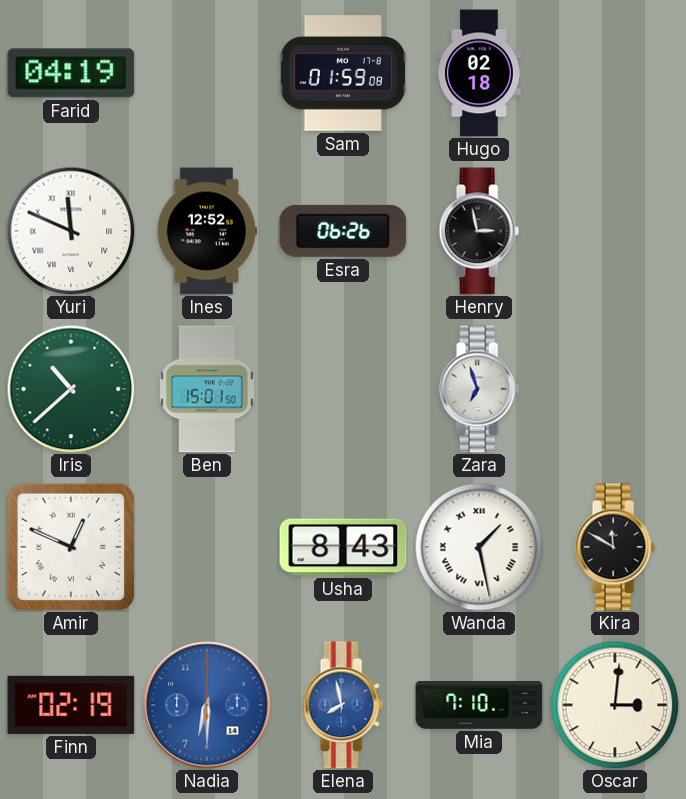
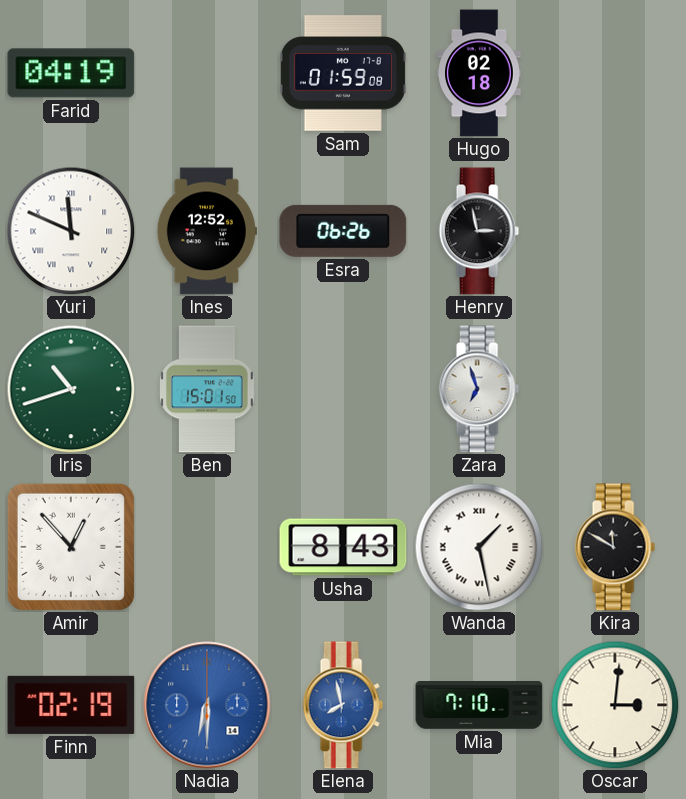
Iris: 10:38 -> 10:42 (71, 389)
Amir: 12:49 -> 12:53 (71, 547)
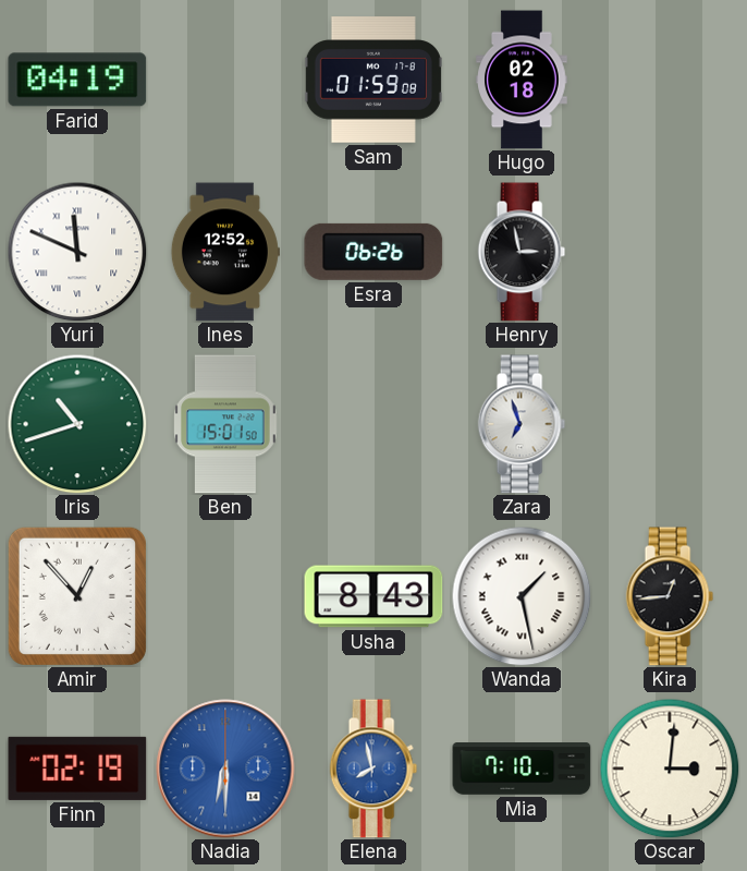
Kira: 11:50 -> 12:44 (670, 596)
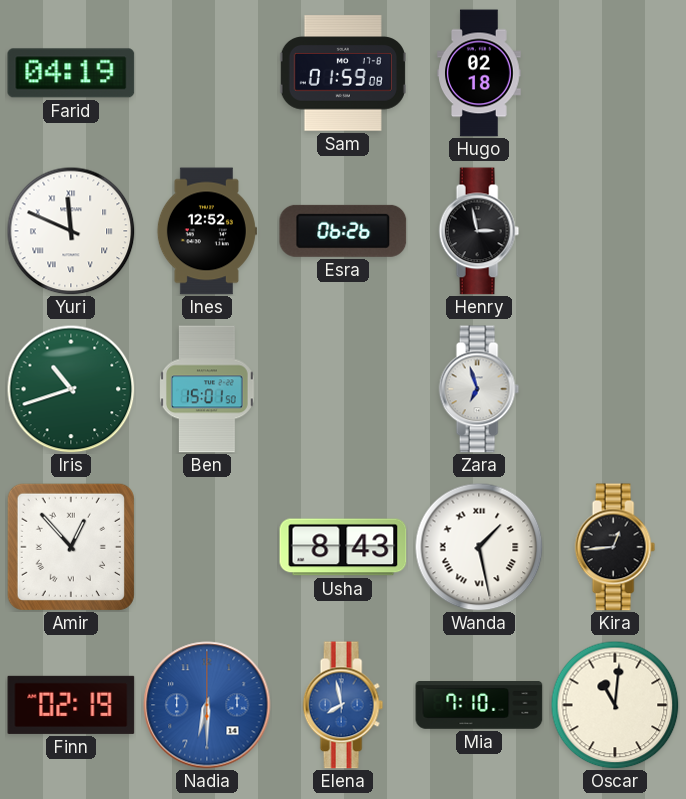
Oscar: 3:01 -> 11:01 (615, 705)
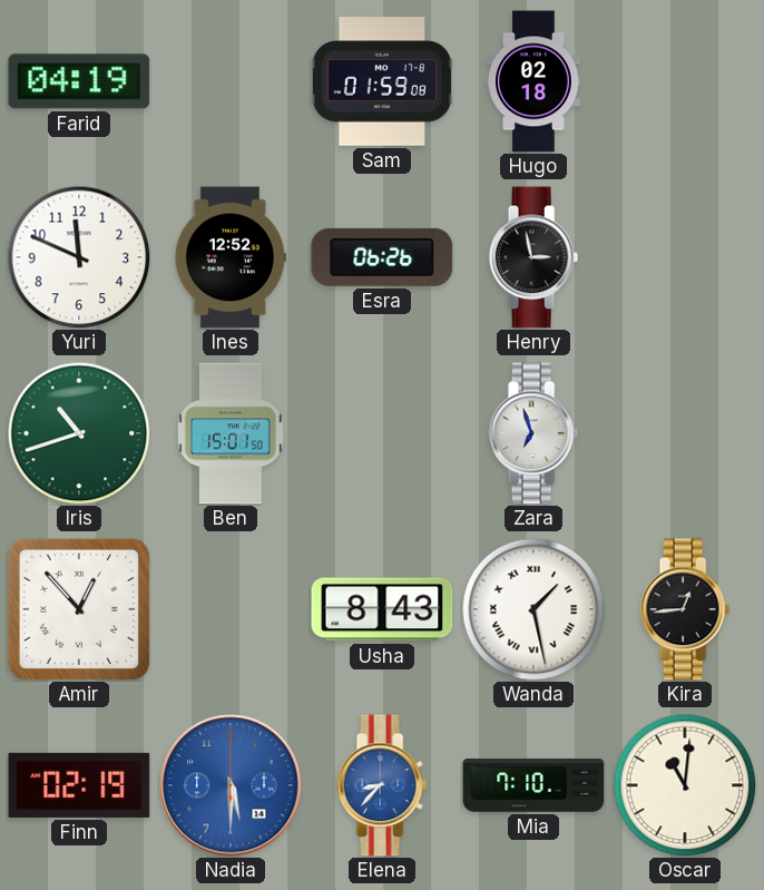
Yuri numerals: Roman -> Arabic (79, 257)
Nadia: 6:30 -> 5:30 (231, 785)
Elena: 7:58 -> 8:37 (382, 785)
